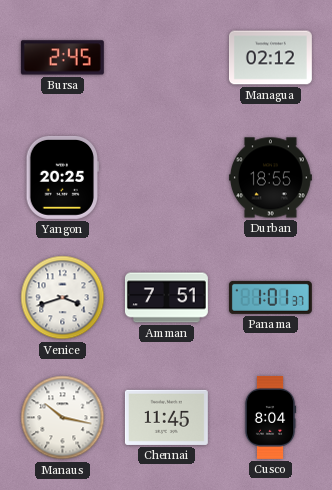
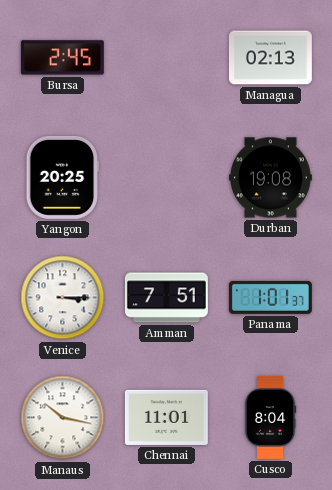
Managua: 02:12 -> 02:13 (270, 58)
Durban: 18:55 -> 19:08 (270, 178)
Venice: 3:42 -> 3:15 (63, 298)
Chennai: 11:45 -> 11:01 (166, 417)
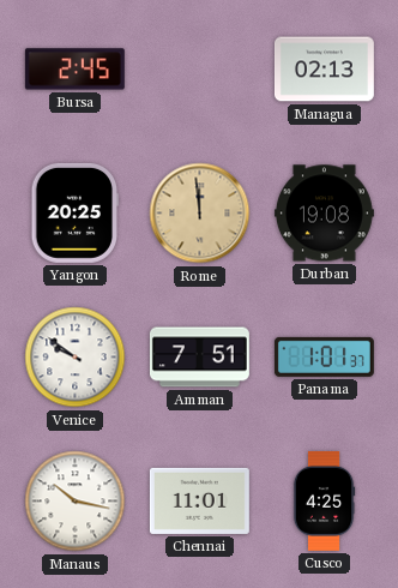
Rome: none -> 11:59 (200, 214)
Venice: 3:15 -> 9:51 (76, 358)
Cusco: 8:04 -> 4:25 (324, 500)
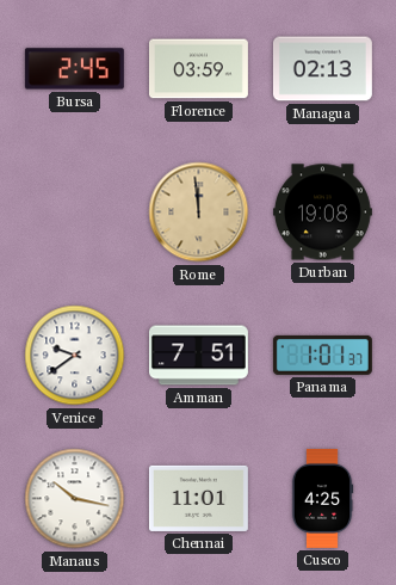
Florence: none -> 03:59 (198, 69)
Yangon: 20:25 -> none (76, 212)
Venice: 9:51 -> 9:39 (75, 356)
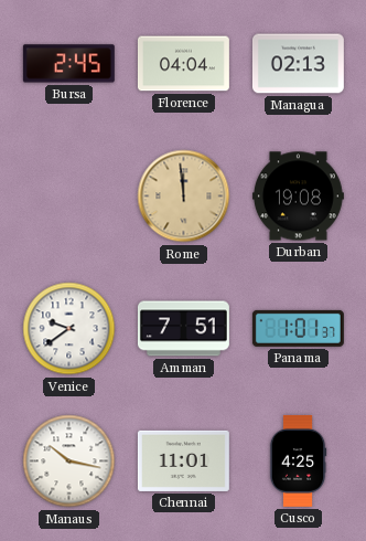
Florence: 03:59 -> 04:04 (183, 64)
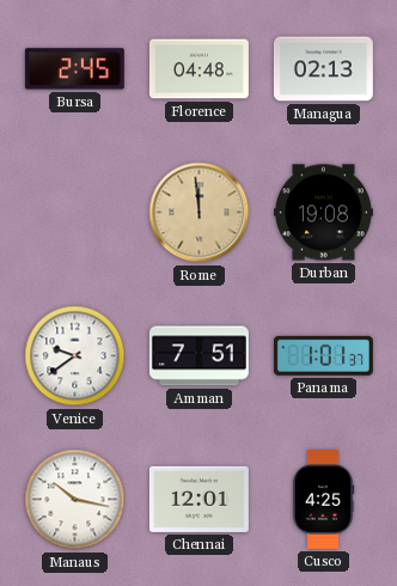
Florence: 04:04 -> 04:48 (198, 69)
Chennai: 11:01 -> 12:01 (198, 499)
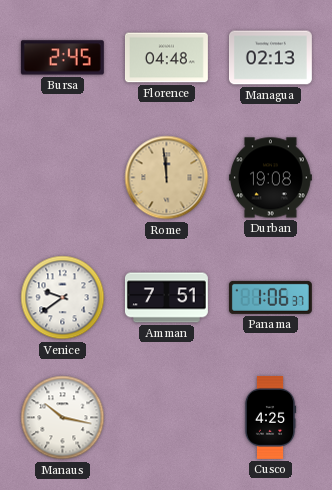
Panama: 1:01 -> 1:06 (270, 297)
Chennai: 12:01 -> none (198, 499)
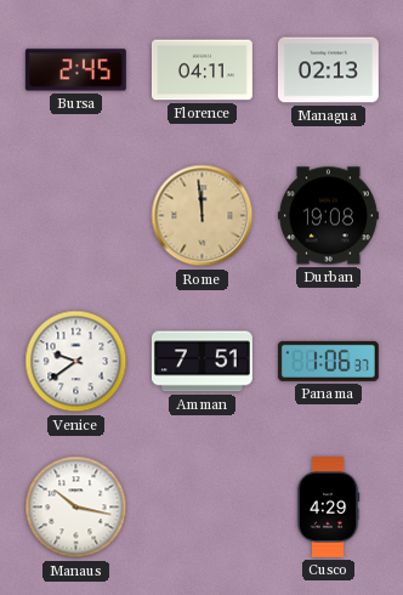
Florence: 04:48 -> 04:11 (201, 70)
Cusco: 4:25 -> 4:29 (328, 506)
